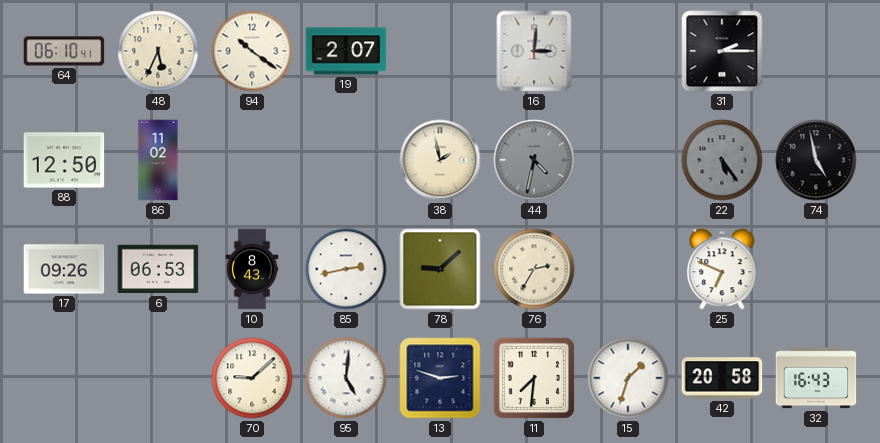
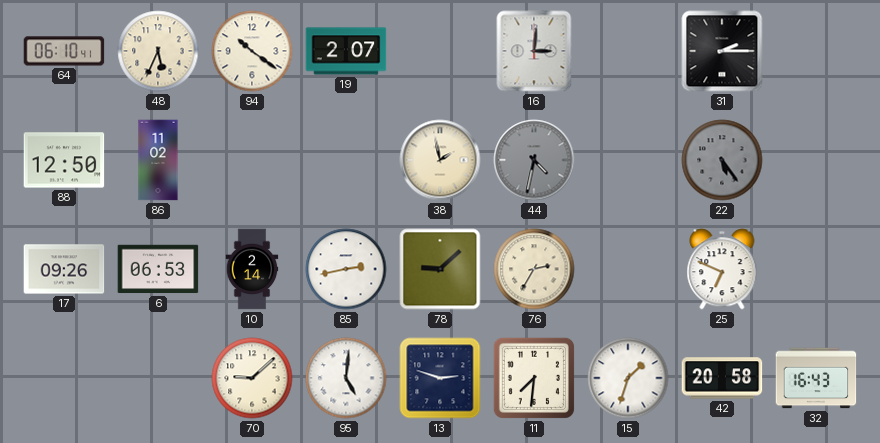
74: 4:58 -> none (816, 160)
10: 8:43 -> 2:14 (252, 269)
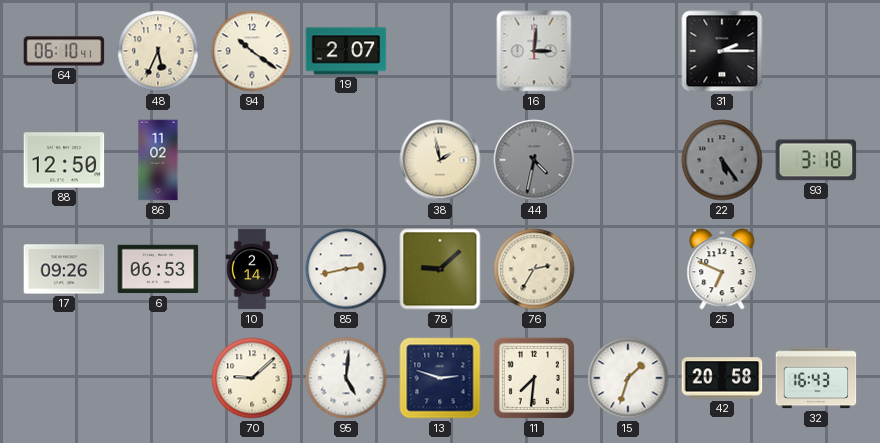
93: none -> 3:18 (816, 160)
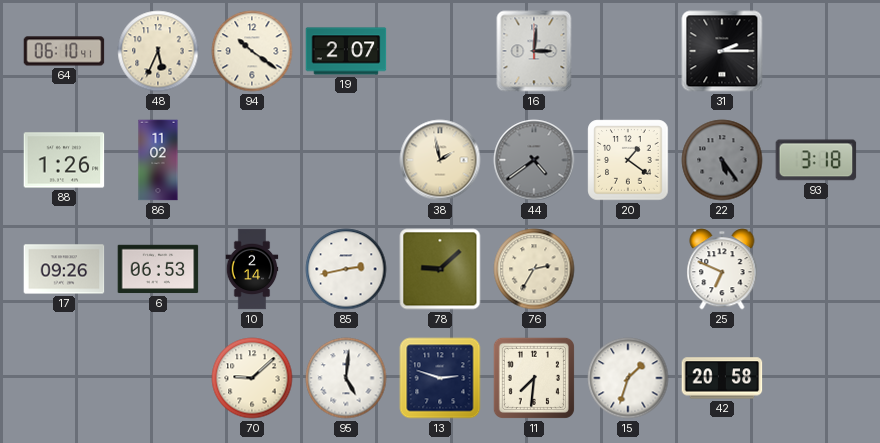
88: 12:50 -> 1:26 (64, 160)
44: 4:32 -> 4:39 (534, 160)
20: none -> 1:21 (628, 160)
32: 16:43 -> none (816, 378)
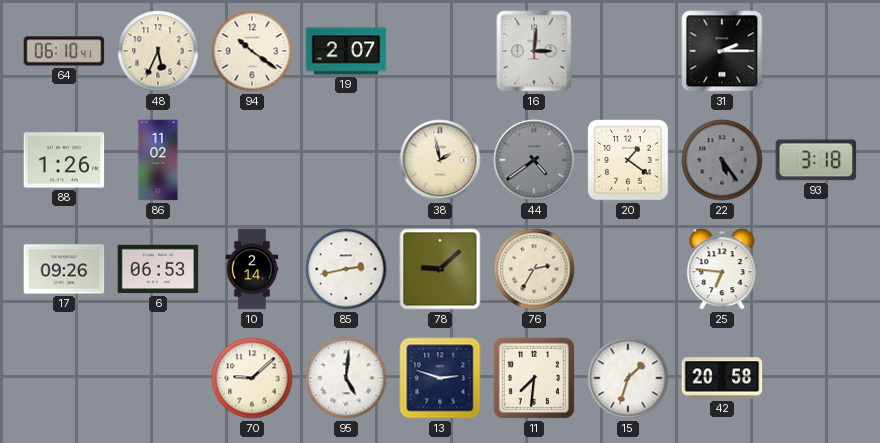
25: 6:49 -> 6:46 (722, 269)
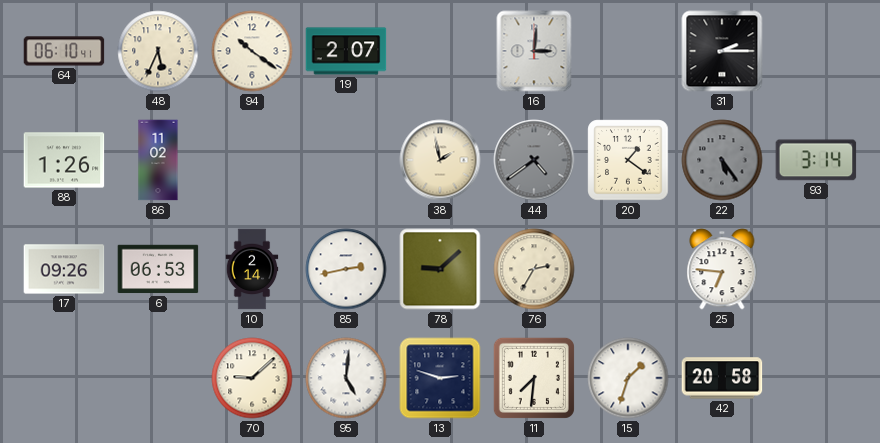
93: 3:18 -> 3:14 (816, 160)
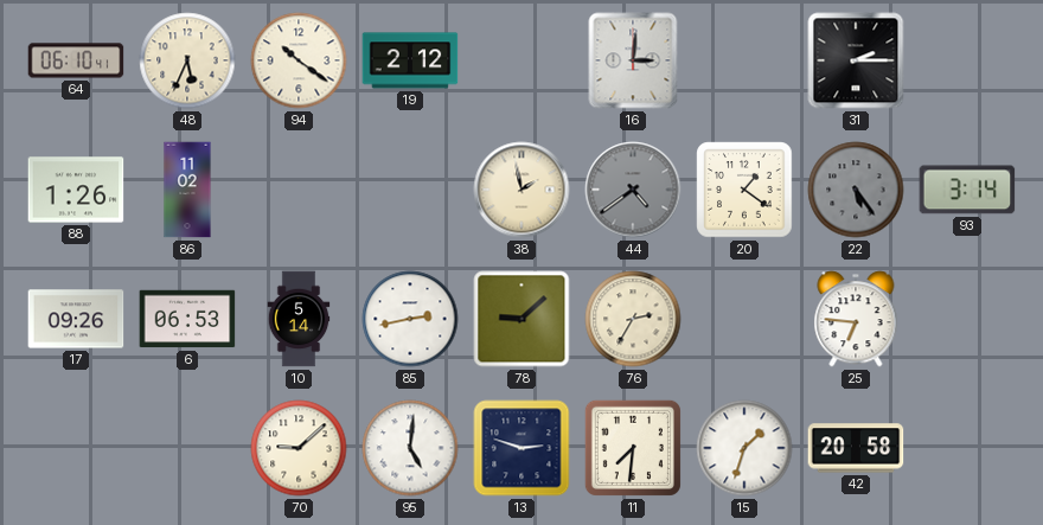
19: 2:07 -> 2:12 (410, 60)
10: 2:14 -> 5:14 (299, 319)
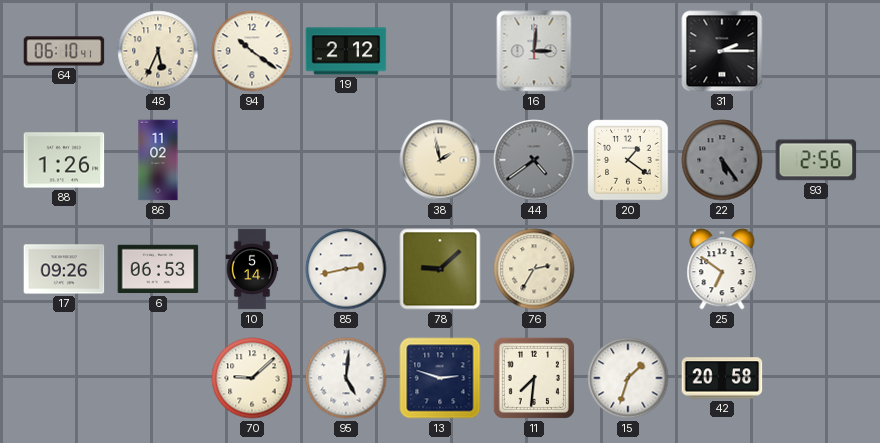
93: 3:14 -> 2:56 (816, 160)
25: 6:46 -> 6:51 (722, 269)
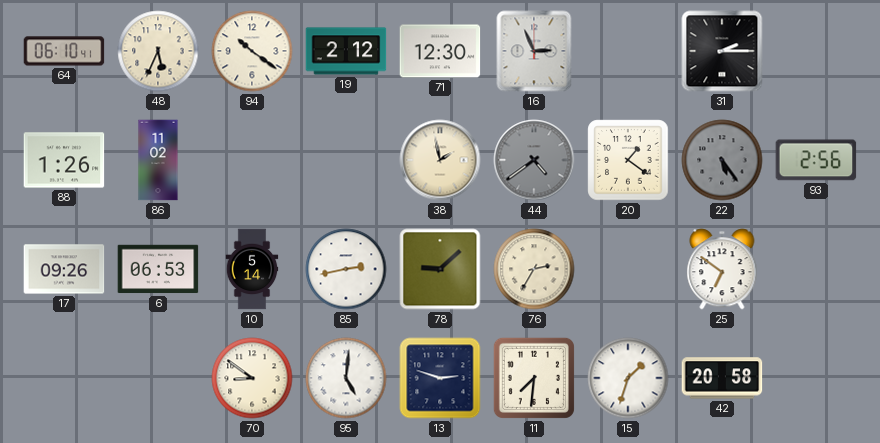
71: none -> 12:30 (440, 51)
16: 3:01 -> 2:56 (534, 51)
70: 9:08 -> 8:51 (252, 378)
